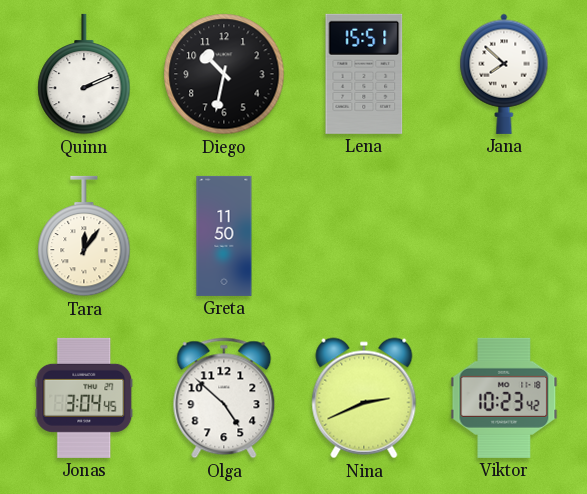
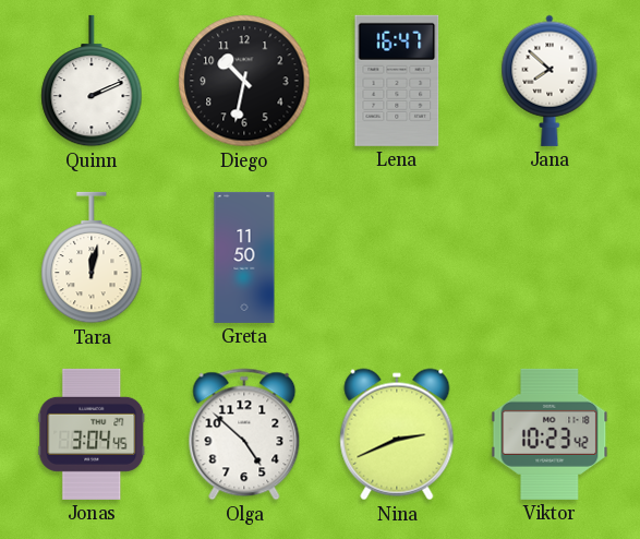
Lena: 15:51 -> 16:47 (397, 81)
Tara: 12:06 -> 12:02 (92, 257)
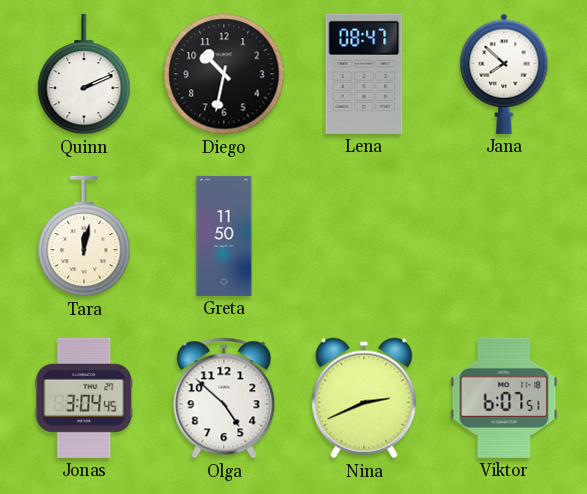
Lena: 16:47 -> 08:47 (364, 74)
Viktor: 10:23 -> 6:07 (504, 398)
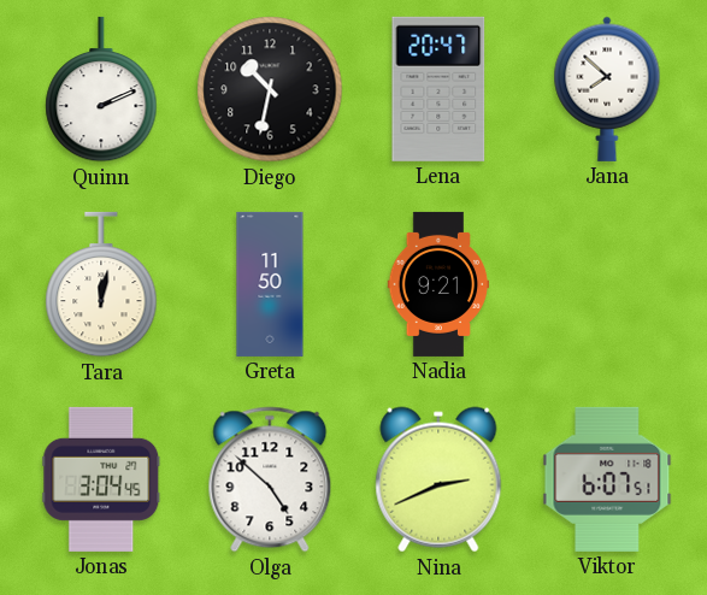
Lena: 08:47 -> 20:47 (438, 89)
Nadia: none -> 9:21 (438, 284)
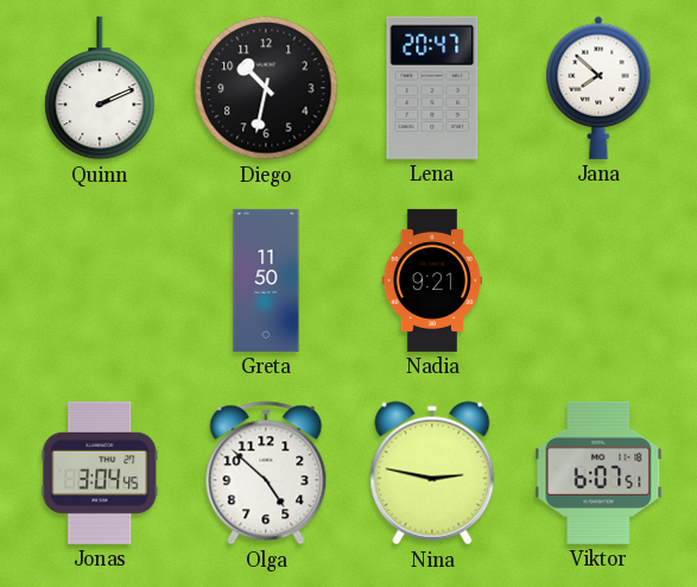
Tara: 12:02 -> none (101, 284)
Nina: 2:41 -> 2:47 (432, 473)
